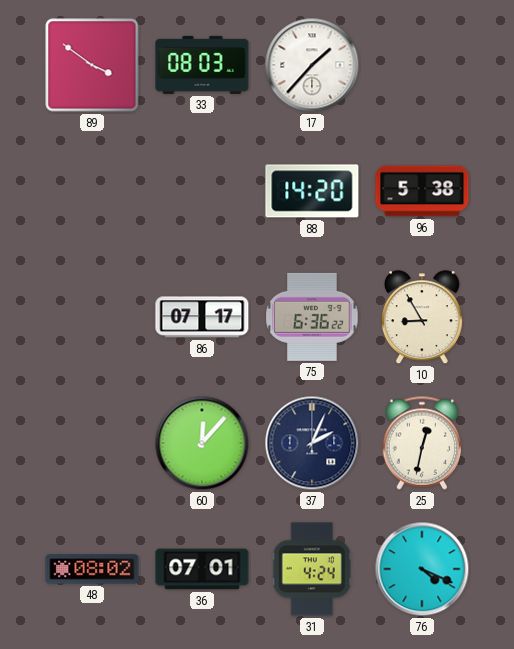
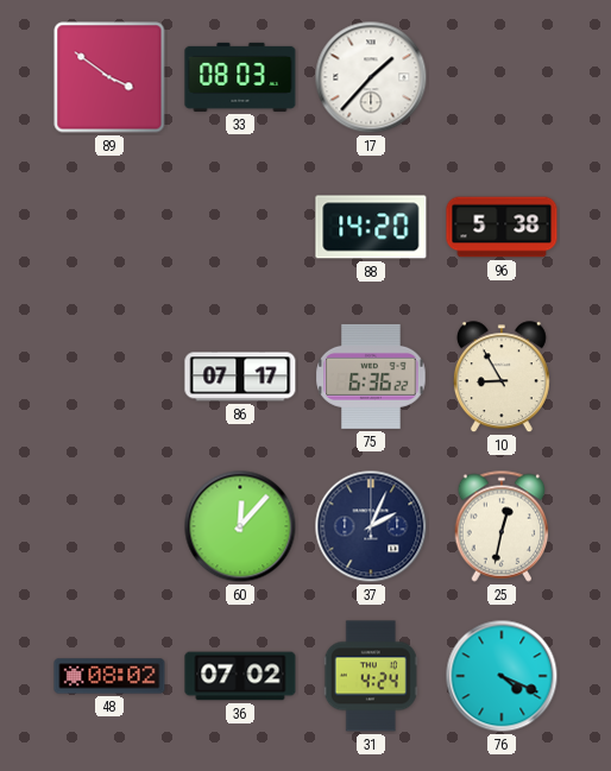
36: 07:01 -> 07:02 (240, 676)
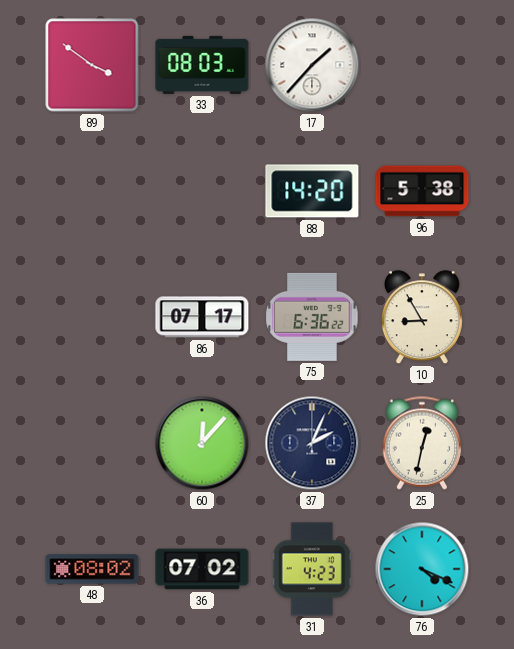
31: 4:24 -> 4:23 (312, 569)
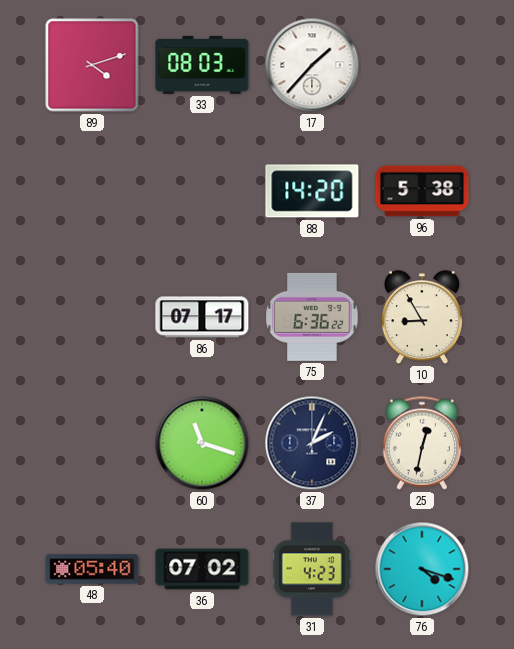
89: 3:51 -> 4:12 (92, 65)
60: 12:07 -> 11:18 (202, 443)
48: 08:02 -> 05:40 (92, 569)
76: 4:19 -> 4:18 (422, 569)
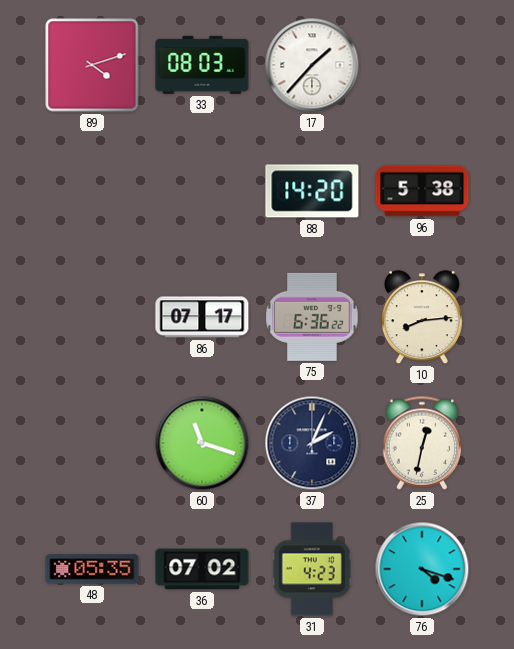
10: 8:55 -> 8:14 (422, 318)
48: 05:40 -> 05:35 (92, 569)
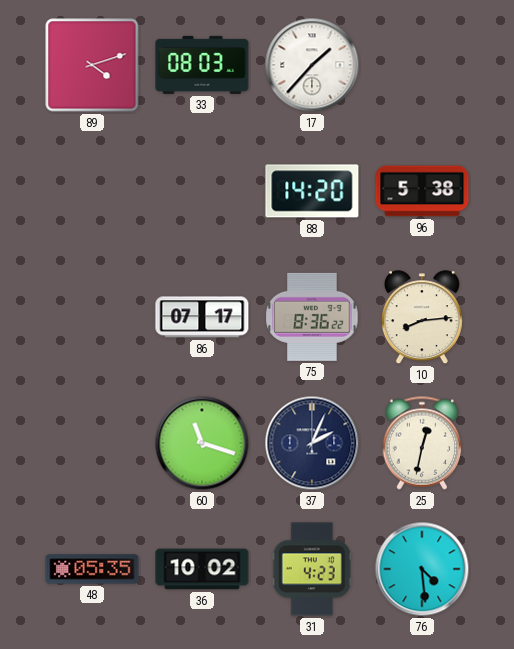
75: 6:36 -> 8:36 (312, 317)
36: 07:02 -> 10:02 (202, 569)
76: 4:18 -> 4:29 (422, 569)
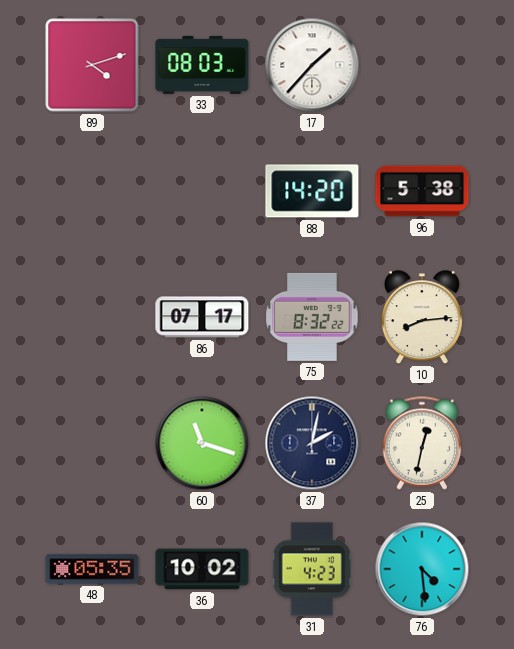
75: 8:36 -> 8:32 (312, 317)
37: 2:04 -> 2:02 (312, 443)
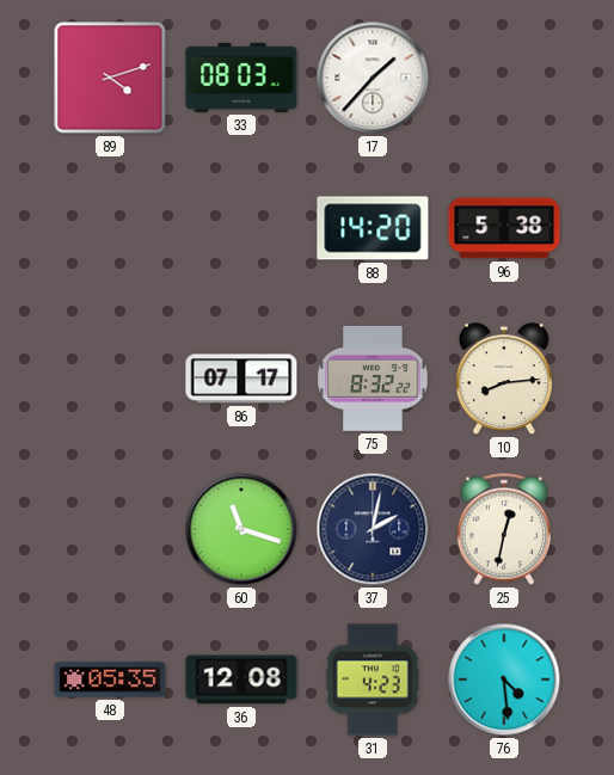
36: 10:02 -> 12:08 (241, 679)
